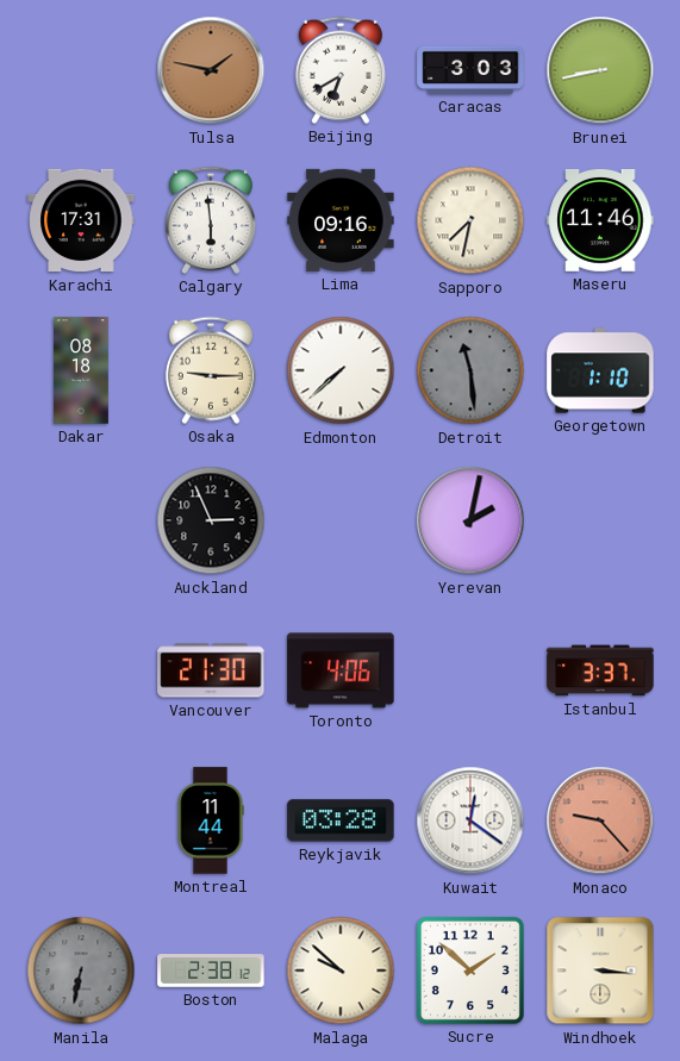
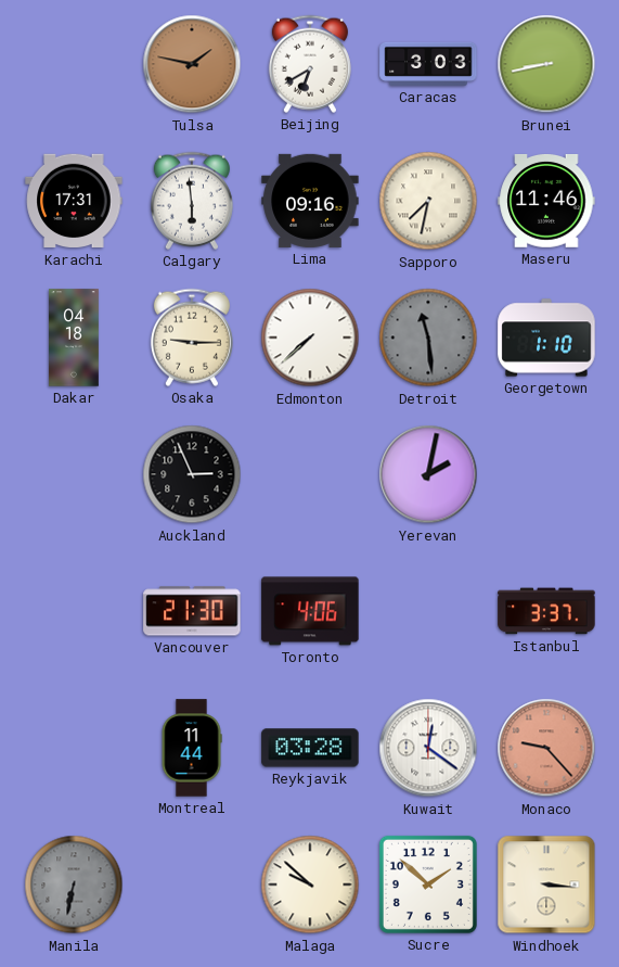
Dakar: 08:18 -> 04:18 (75, 338)
Boston: 2:38 -> none (211, 970)
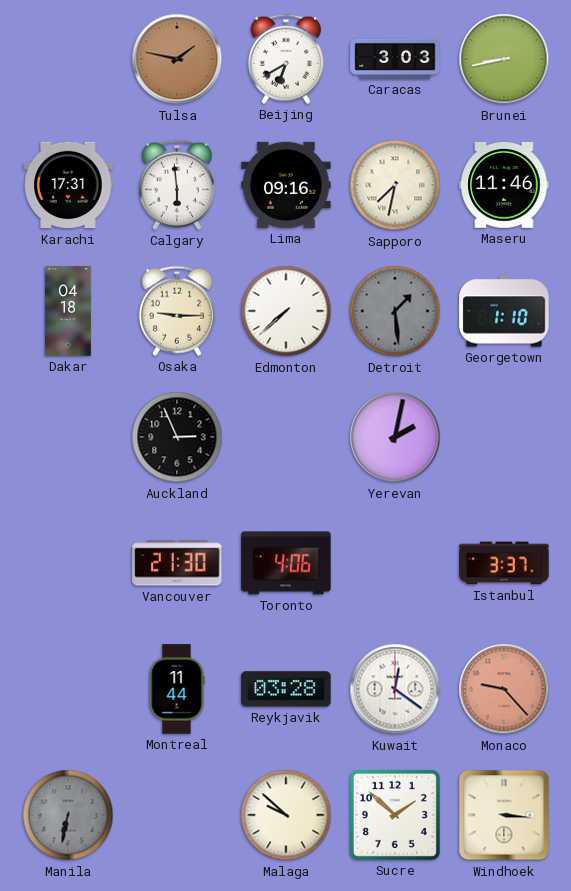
Detroit: 11:29 -> 1:29 (395, 311)
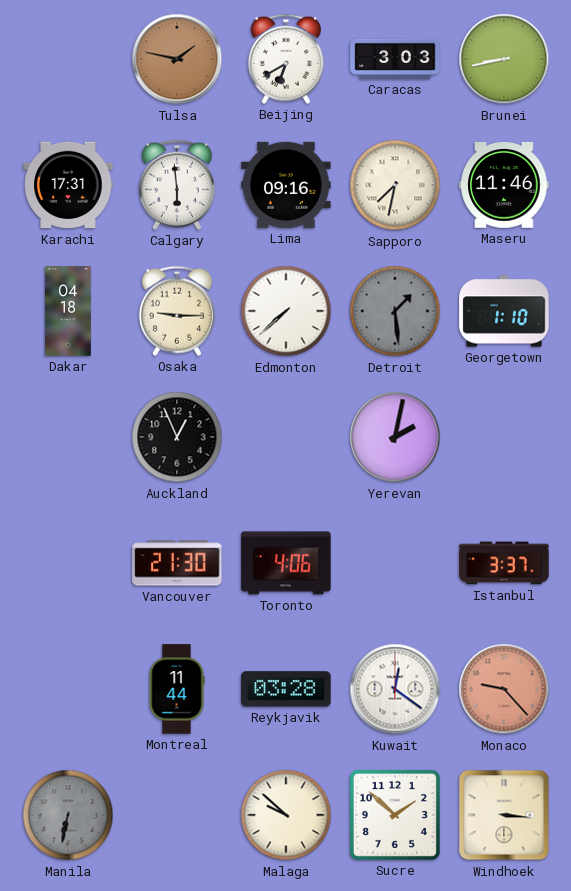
Auckland: 2:56 -> 12:56 (177, 437)
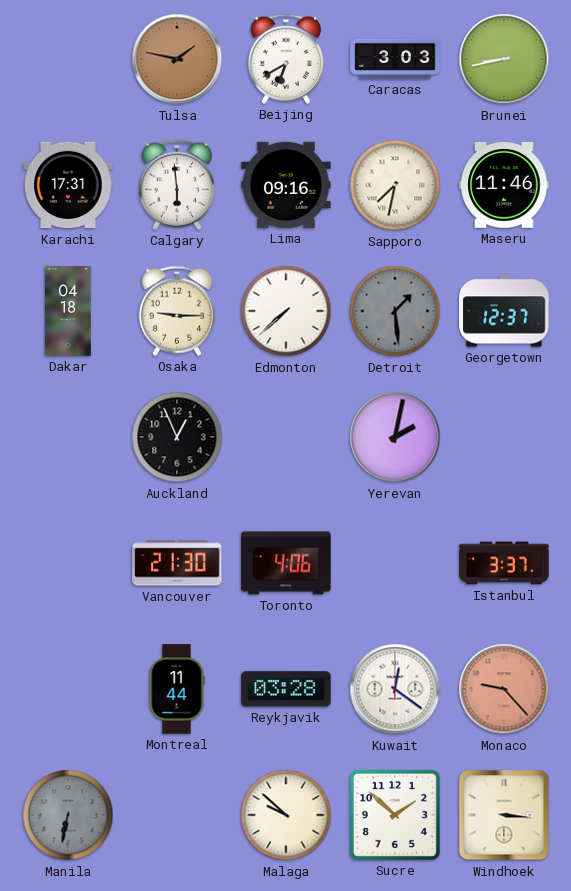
Georgetown: 1:10 -> 12:37 (504, 311)
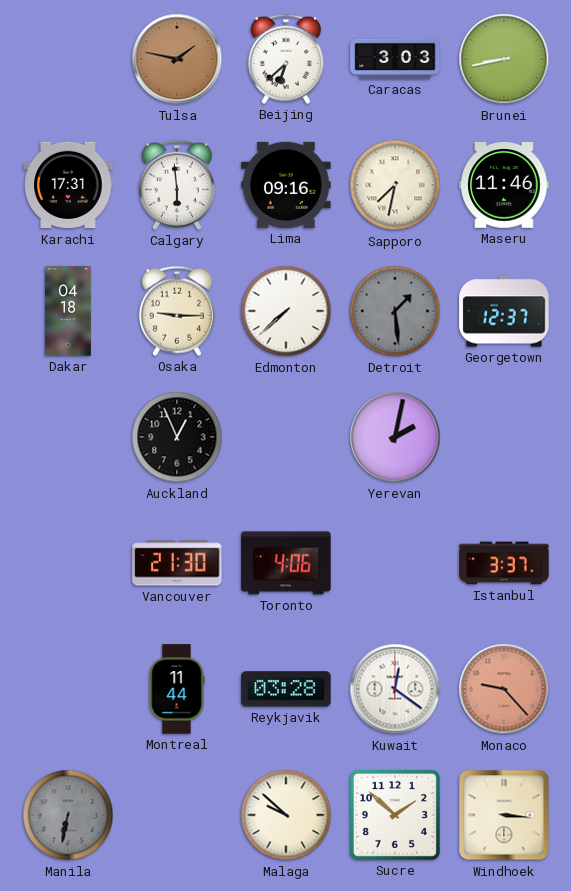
Beijing: 6:40 -> 6:38 (286, 59)
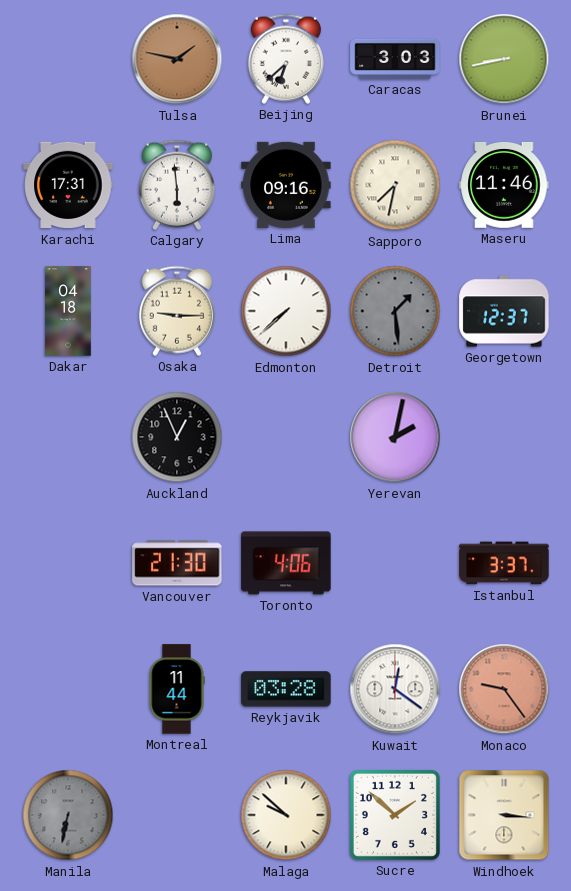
Monaco: 9:23 -> 9:24 (504, 689)
